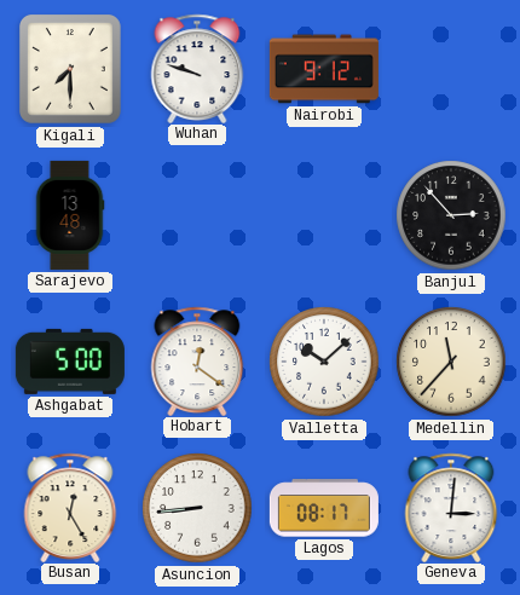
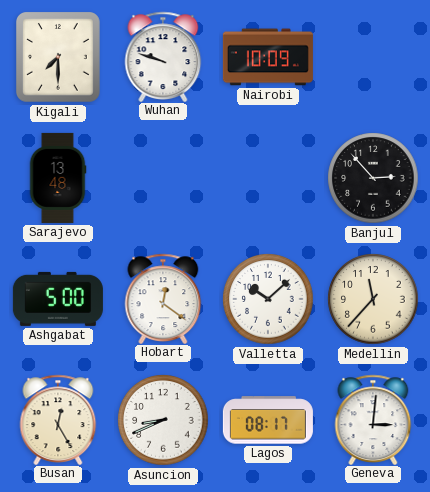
Nairobi: 9:12 -> 10:09 (268, 57)
Asuncion: 8:44 -> 8:41 (163, 420)
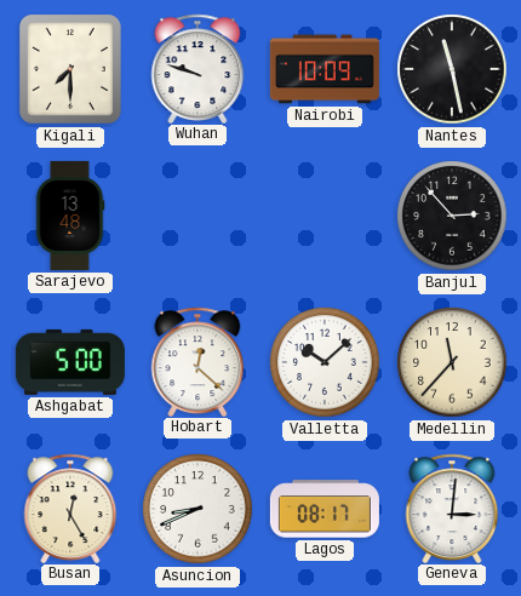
Nantes: none -> 11:28 (452, 69)
Hobart: 12:21 -> 12:22 (197, 361)
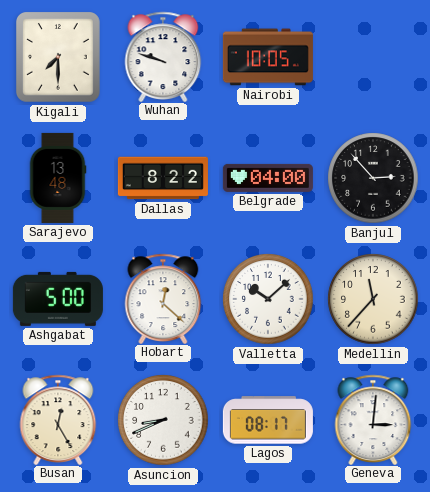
Nairobi: 10:09 -> 10:05 (268, 57)
Nantes: 11:28 -> none (452, 69)
Dallas: none -> 8:22 (163, 178)
Belgrade: none -> 04:00 (268, 178)
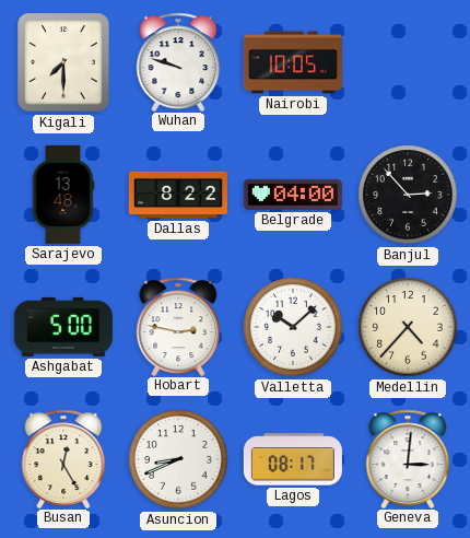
Hobart: 12:22 -> 2:47 (178, 326)
Medellin: 11:37 -> 4:37 (408, 327)
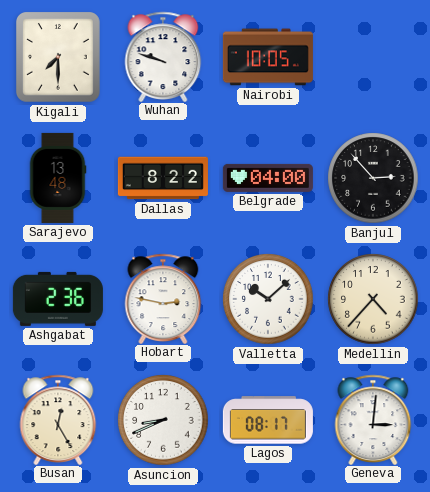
Ashgabat: 5:00 -> 2:36 (58, 299)
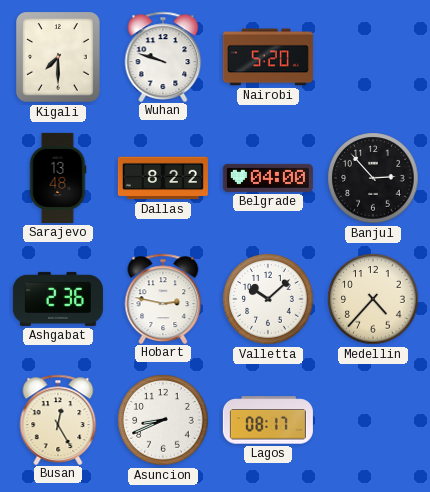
Nairobi: 10:05 -> 5:20 (268, 57)
Geneva: 3:01 -> none (373, 419)
